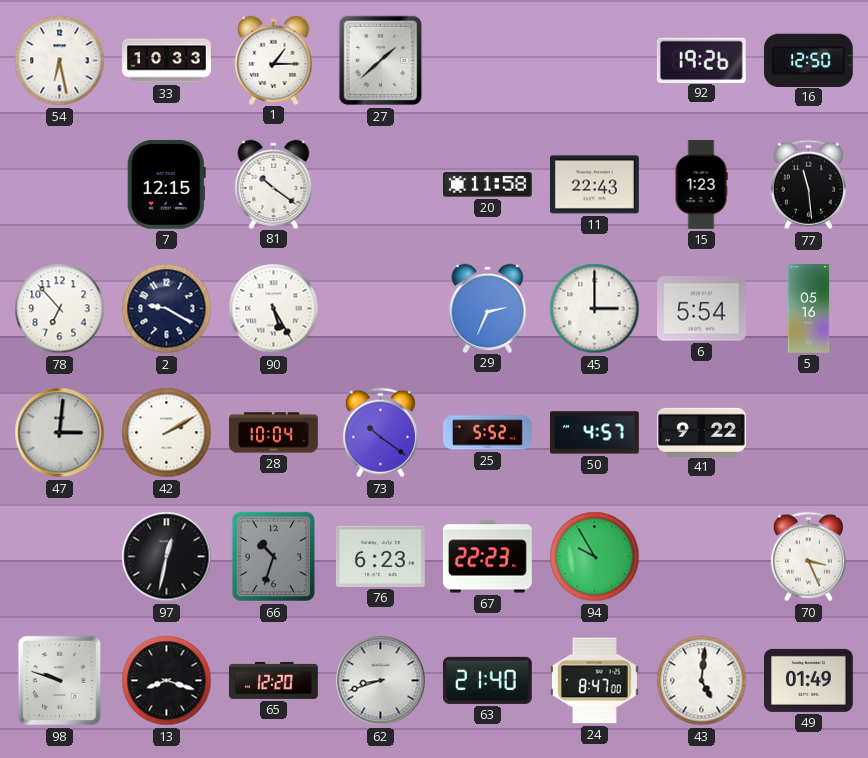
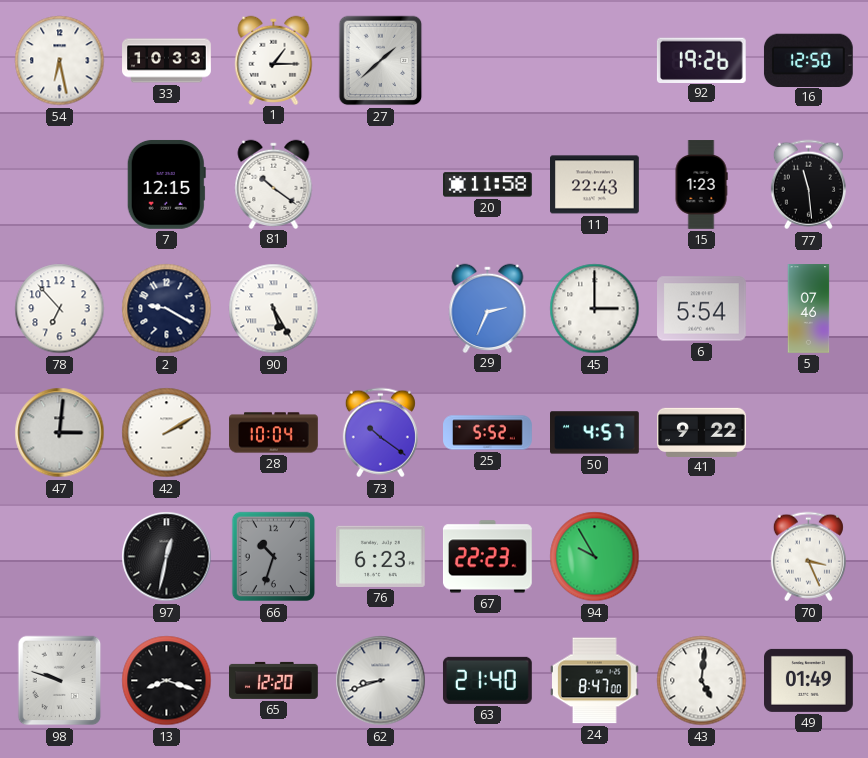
5: 05:16 -> 07:46 (809, 309)
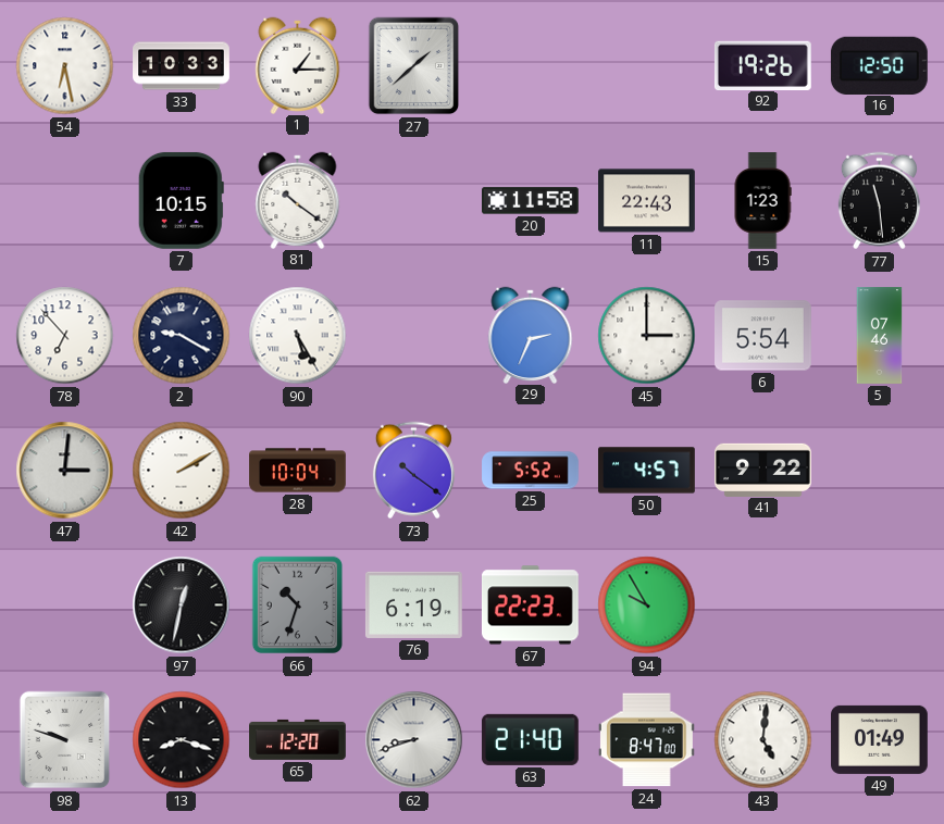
7: 12:15 -> 10:15 (181, 200)
76: 6:23 -> 6:19 (413, 604)
70: 3:26 -> none (808, 557)
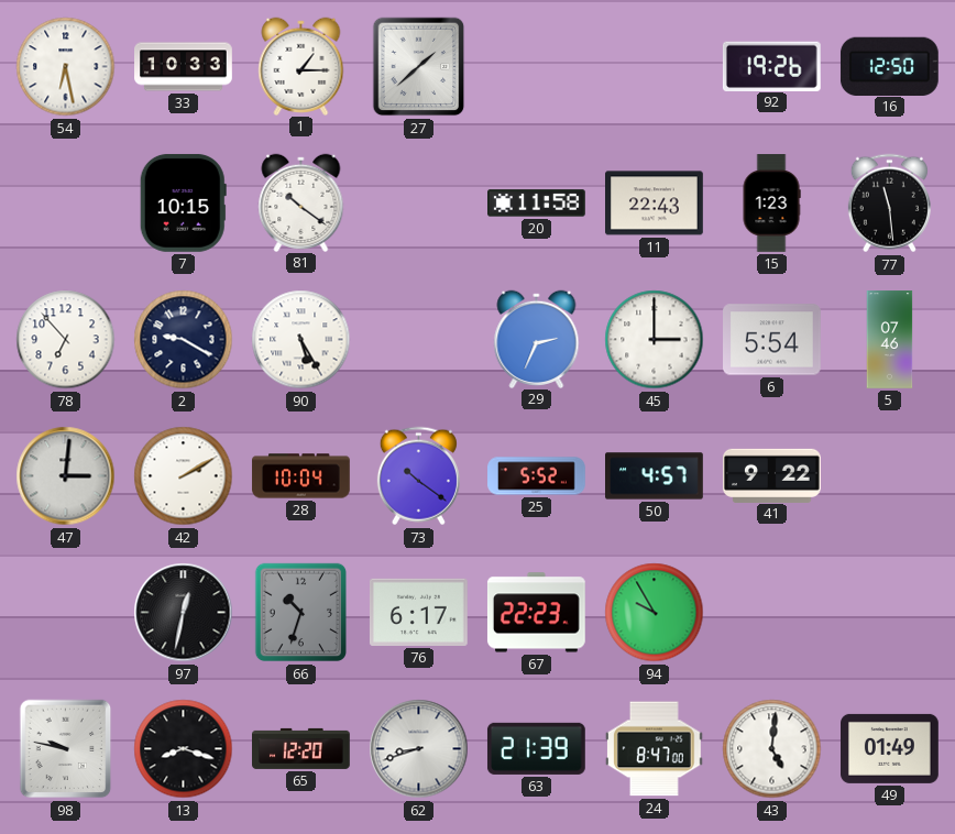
76: 6:19 -> 6:17 (418, 612)
98: 9:48 -> 9:47 (66, 749)
63: 21:40 -> 21:39 (536, 748)
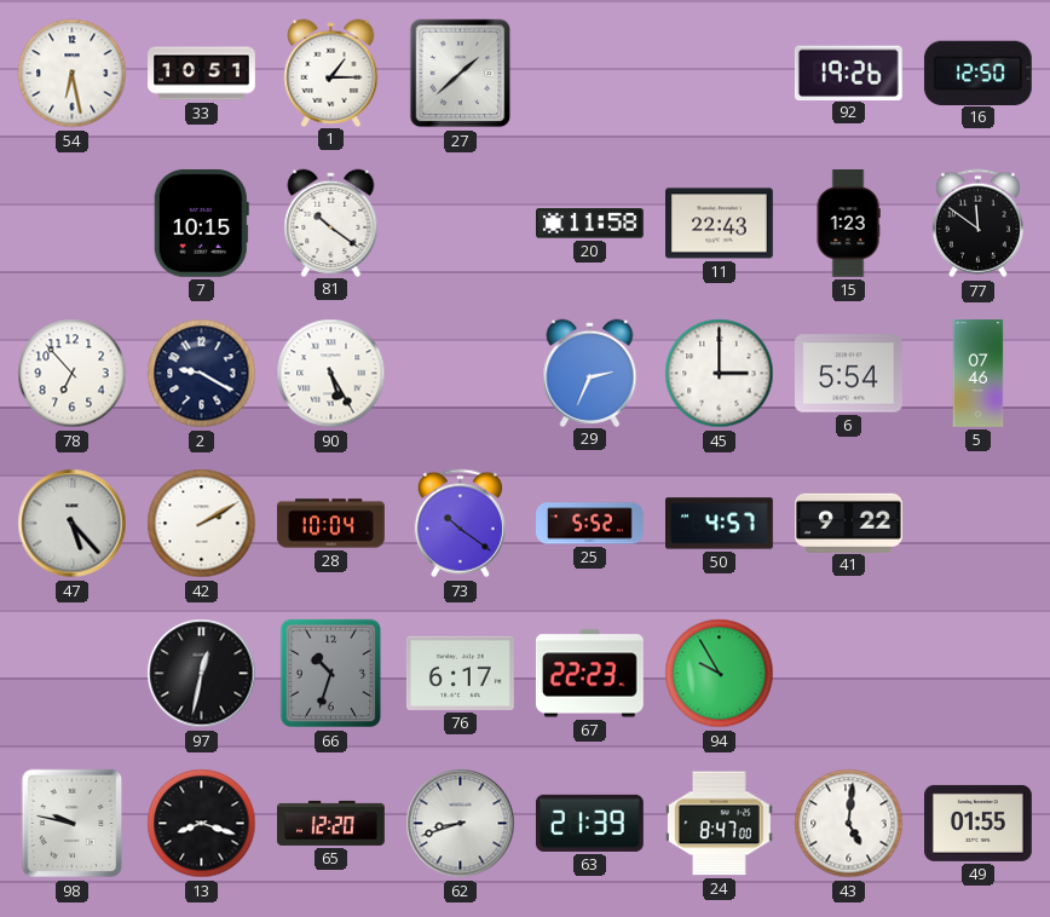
33: 10:33 -> 10:51 (202, 74)
77: 11:29 -> 11:51 (977, 224)
47: 3:01 -> 5:23 (73, 524)
49: 01:49 -> 01:55 (979, 823)
